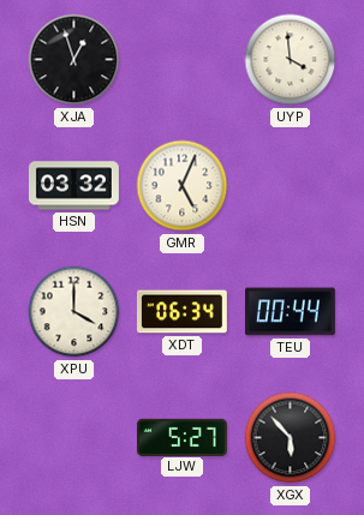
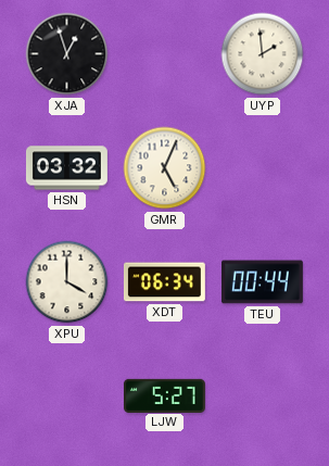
UYP: 3:59 -> 1:59 (263, 54)
XGX: 5:53 -> none (291, 438)
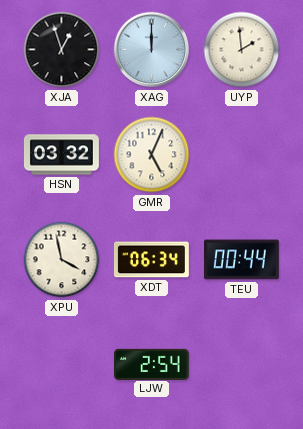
XAG: none -> 12:00 (152, 50)
XPU: 4:00 -> 3:58 (62, 260)
LJW: 5:27 -> 2:54 (151, 364)
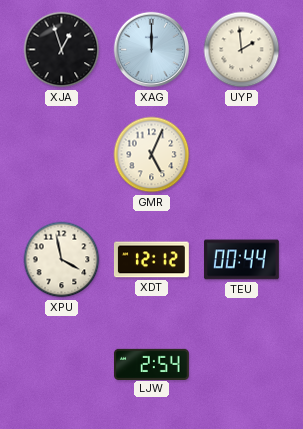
HSN: 03:32 -> none (61, 155)
XDT: 06:34 -> 12:12 (151, 260)
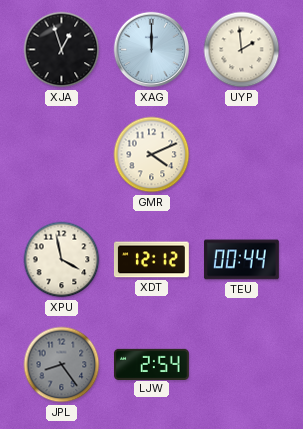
GMR: 5:04 -> 4:11 (152, 155)
JPL: none -> 8:24 (62, 365)
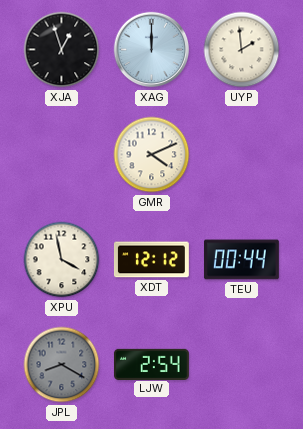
JPL: 8:24 -> 8:20 (62, 365)
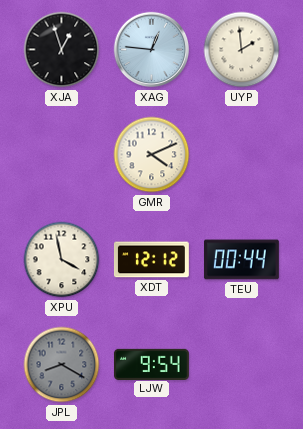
XAG: 12:00 -> 12:46 (152, 50)
LJW: 2:54 -> 9:54 (151, 364)
